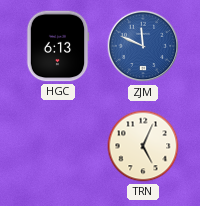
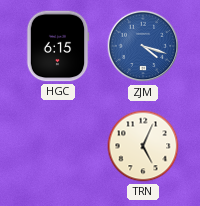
HGC: 6:13 -> 6:15 (58, 46)
ZJM: 11:49 -> 4:18 (143, 46)
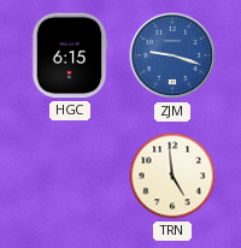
ZJM: 4:18 -> 9:18 (172, 55)
TRN: 5:04 -> 4:59 (172, 176)
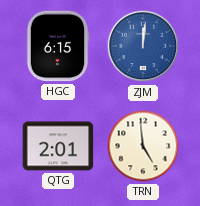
ZJM: 9:18 -> 12:01 (143, 46)
QTG: none -> 2:01 (58, 146)
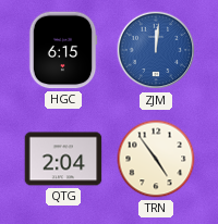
QTG: 2:01 -> 2:04 (63, 159)
TRN: 4:59 -> 4:54 (156, 159)
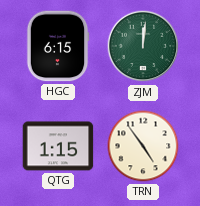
ZJM dial: blue -> green (143, 46)
QTG: 2:04 -> 1:15 (58, 146)
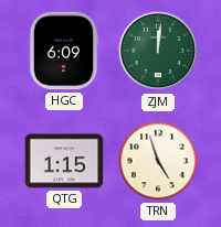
HGC: 6:15 -> 6:09 (64, 51)
TRN: 4:54 -> 4:57 (158, 161)
